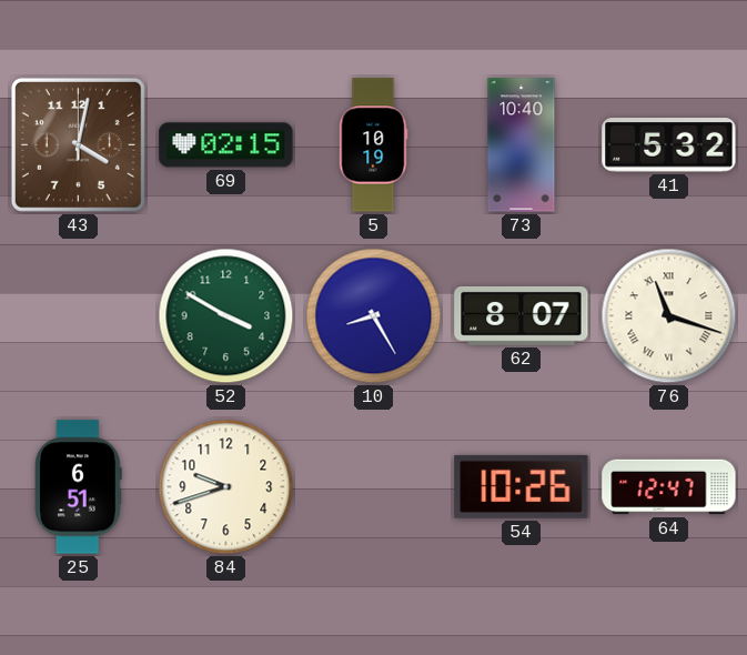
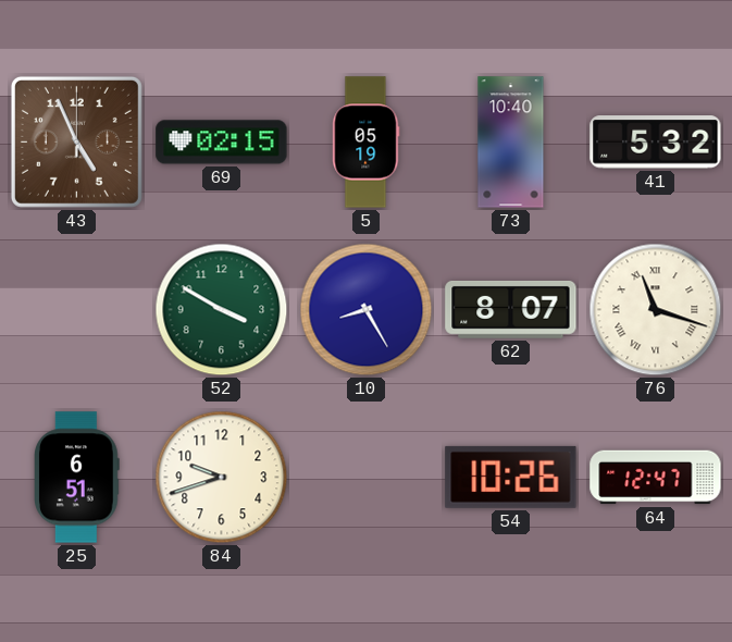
43: 4:02 -> 4:56 (76, 141)
5: 10:19 -> 05:19 (367, 143)
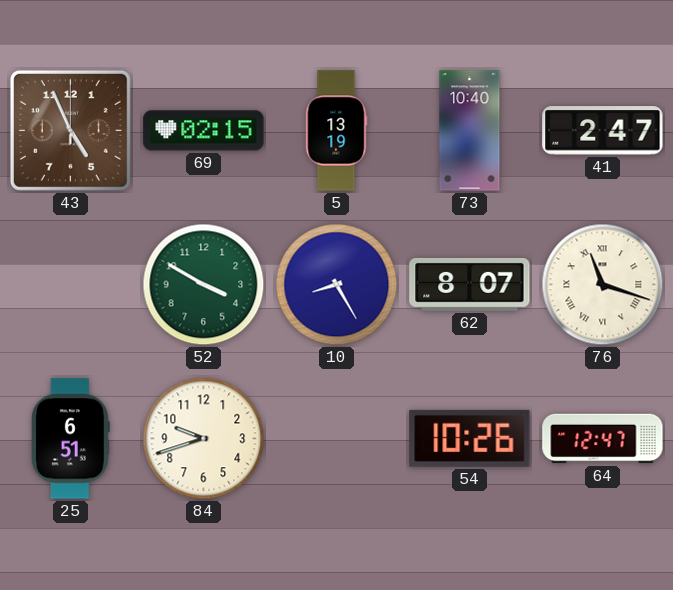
5: 05:19 -> 13:19 (337, 131)
41: 5:32 -> 2:47 (603, 131)
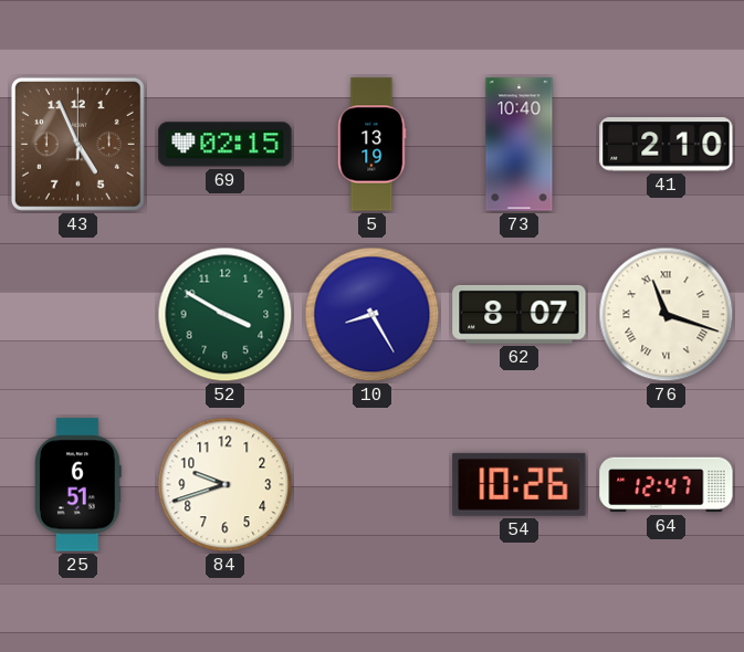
41: 2:47 -> 2:10 (667, 145)
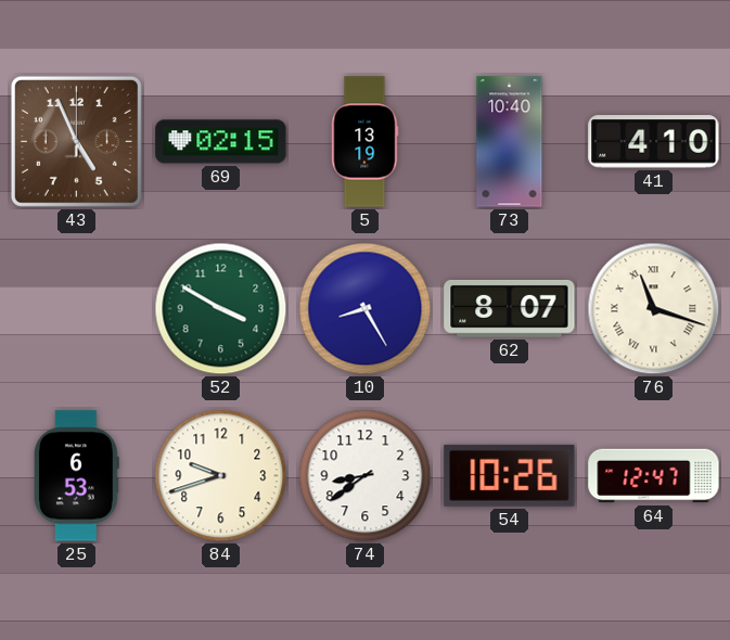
41: 2:10 -> 4:10 (654, 142)
25: 6:51 -> 6:53 (77, 476)
74: none -> 8:39 (366, 476)
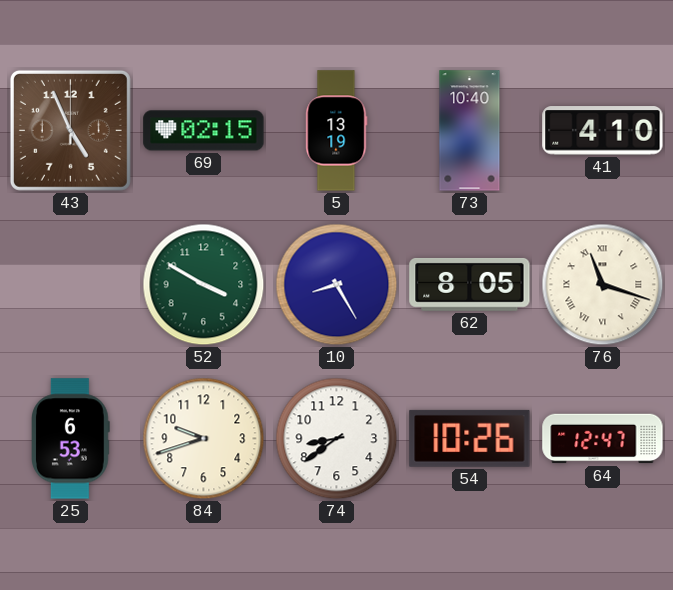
62: 8:07 -> 8:05 (470, 284)
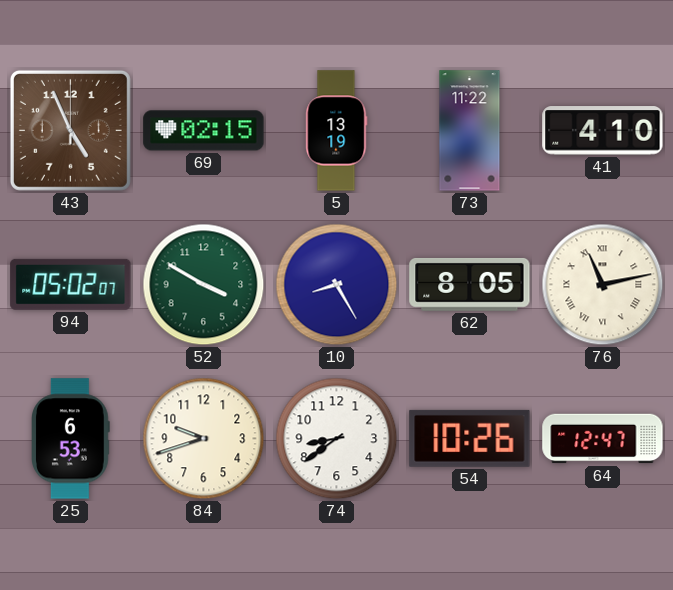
73: 10:40 -> 11:22 (470, 131)
94: none -> 05:02 (71, 284)
76: 11:18 -> 11:13 (603, 285)
